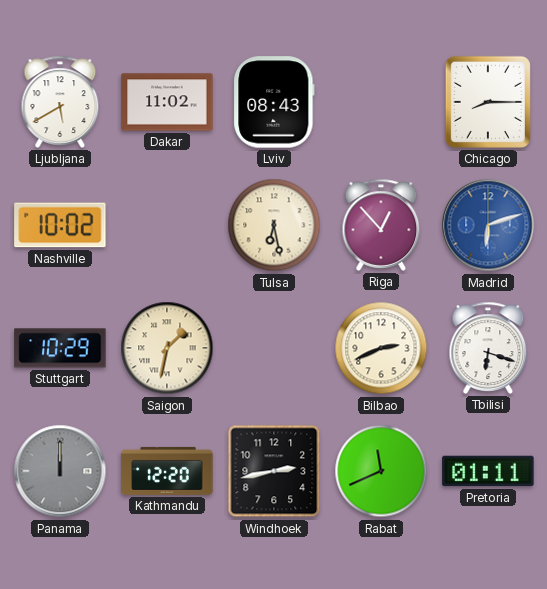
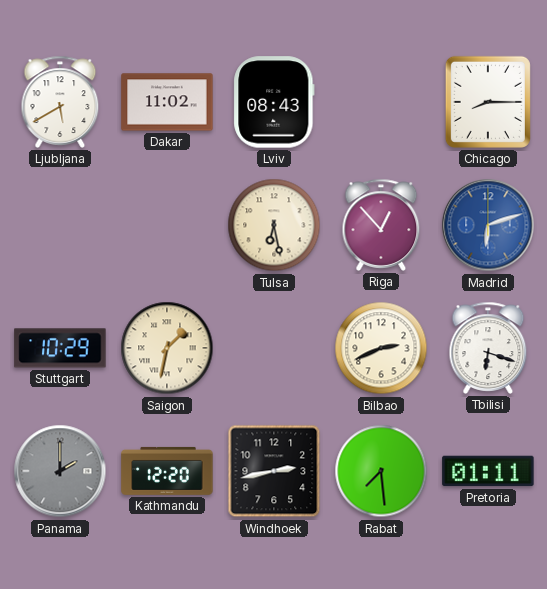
Nashville: 10:02 -> none (60, 225)
Panama: 12:00 -> 2:00 (60, 471)
Rabat: 11:41 -> 7:29 (381, 471)
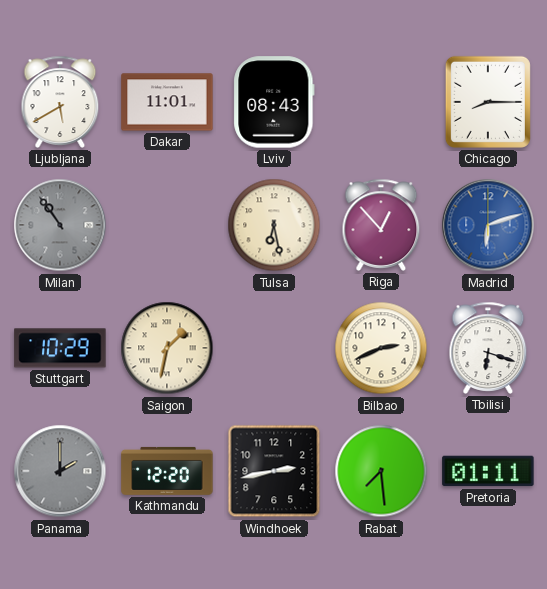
Dakar: 11:02 -> 11:01 (167, 102)
Milan: none -> 10:54 (60, 225)
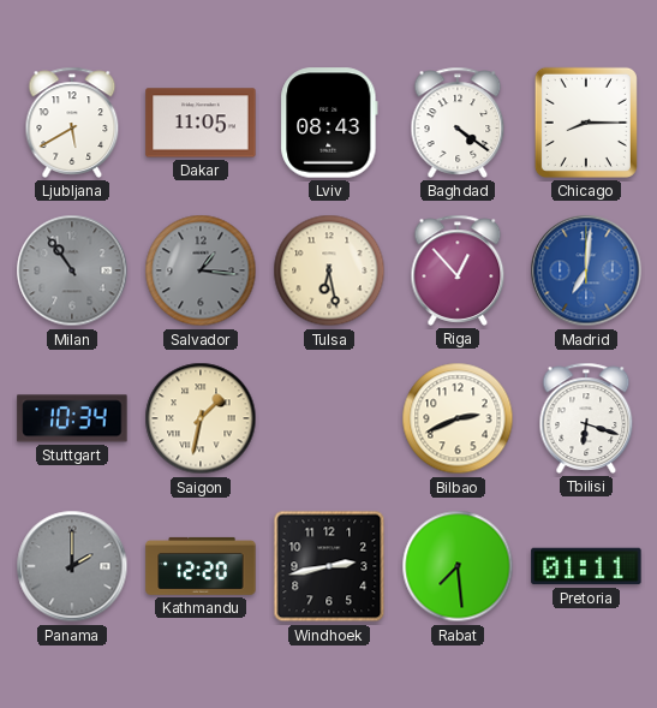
Dakar: 11:01 -> 11:05 (201, 123)
Baghdad: none -> 4:21 (458, 123)
Salvador: none -> 1:16 (201, 270)
Madrid: 6:12 -> 7:01 (586, 270)
Stuttgart: 10:29 -> 10:34 (72, 418)
